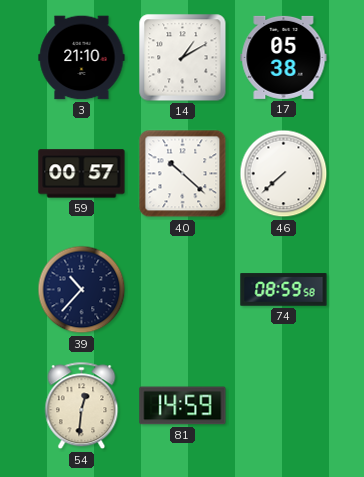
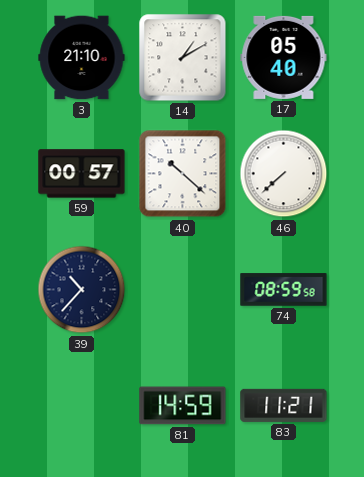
17: 05:38 -> 05:40 (284, 57)
54: 12:31 -> none (82, 406)
83: none -> 11:21 (284, 405)
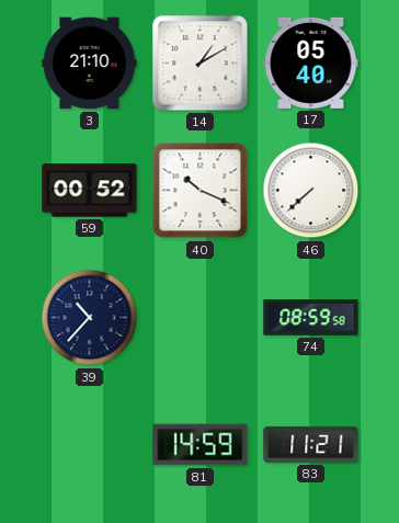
59: 00:57 -> 00:52 (90, 191)
40: 10:22 -> 10:19 (201, 191)
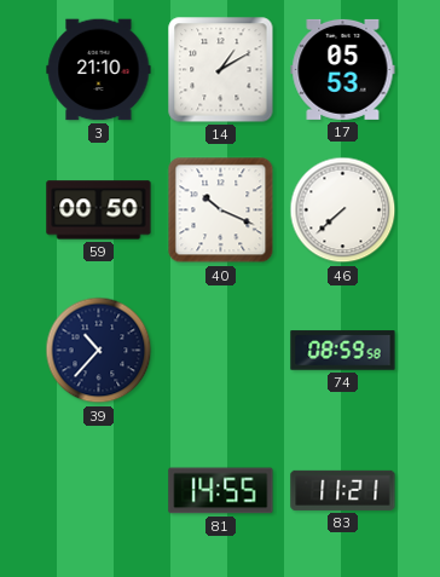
17: 05:40 -> 05:53 (343, 69)
59: 00:52 -> 00:50 (99, 210)
81: 14:59 -> 14:55 (221, 491)
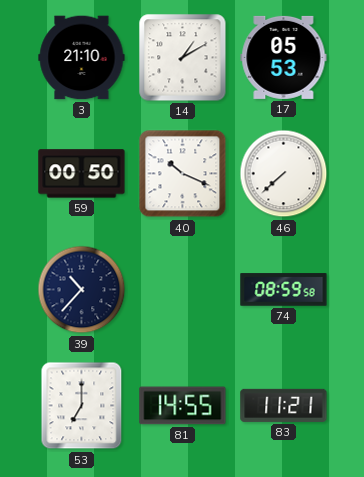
53: none -> 7:00 (82, 406)
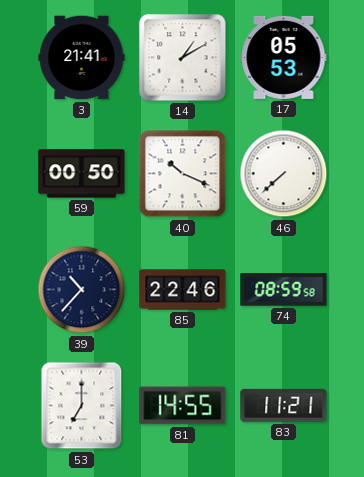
3: 21:10 -> 21:41 (82, 58)
85: none -> 22:46 (183, 290)
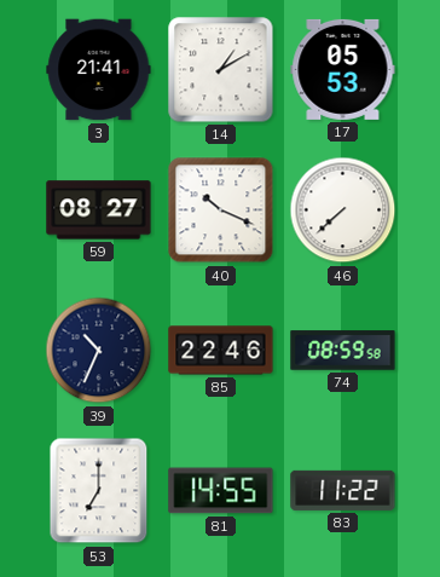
59: 00:50 -> 08:27 (99, 210)
39: 10:37 -> 10:34 (99, 351)
83: 11:21 -> 11:22 (343, 490)
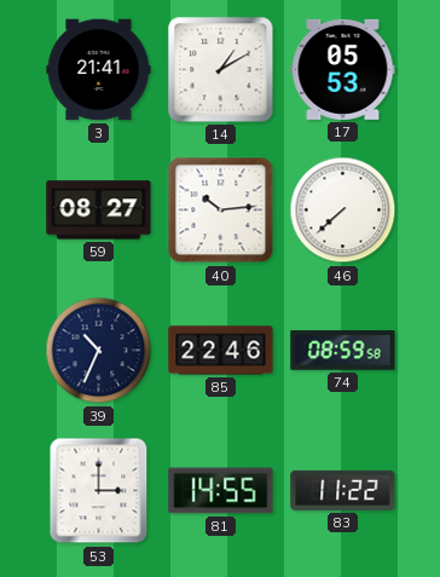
40: 10:19 -> 10:14 (221, 210)
53: 7:00 -> 3:00 (99, 491)
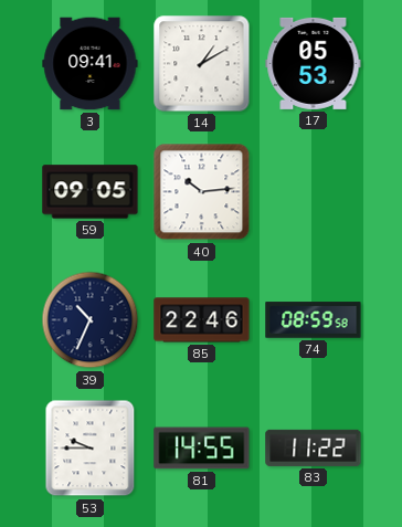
3: 21:41 -> 09:41 (91, 64)
59: 08:27 -> 09:05 (91, 192)
46: 7:38 -> none (343, 210)
53: 3:00 -> 9:45 (91, 449)
